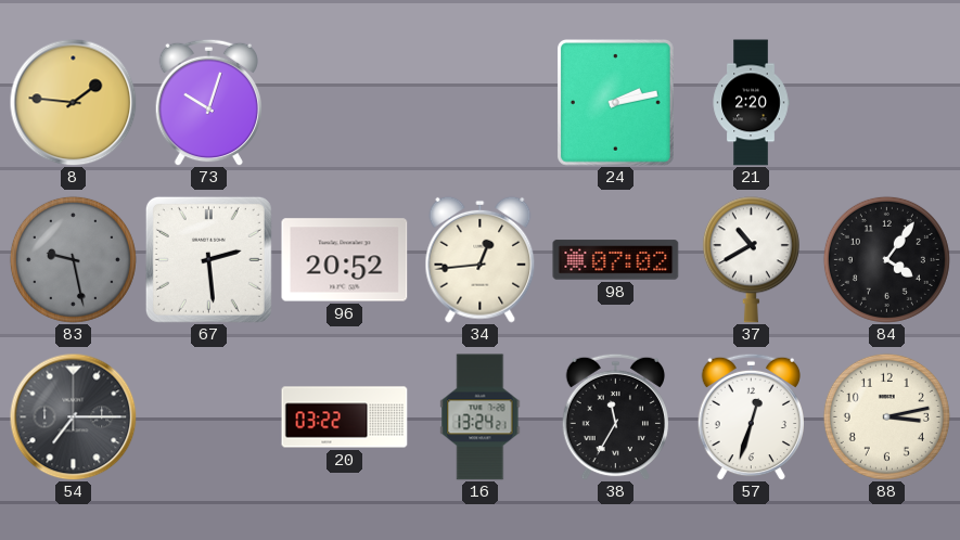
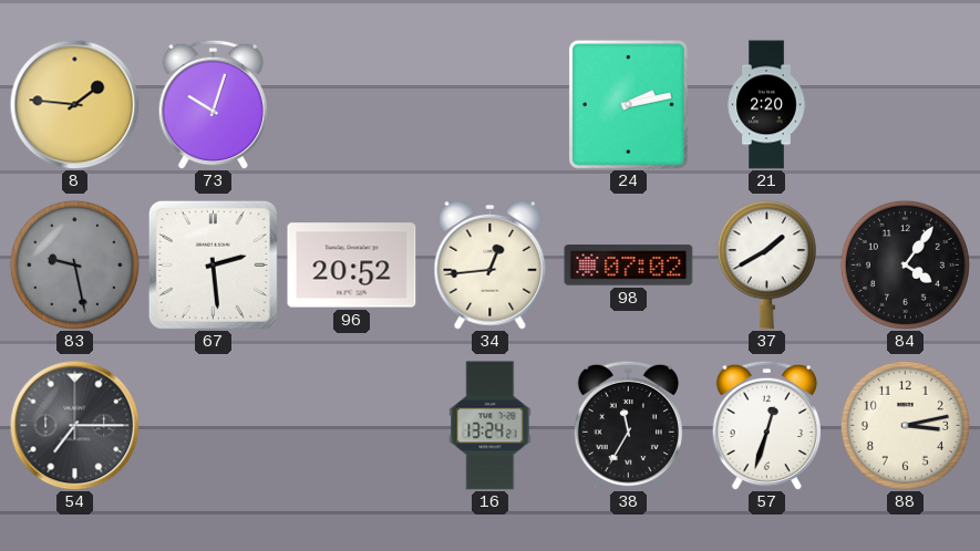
37: 10:40 -> 1:40 (766, 266)
20: 03:22 -> none (345, 417)
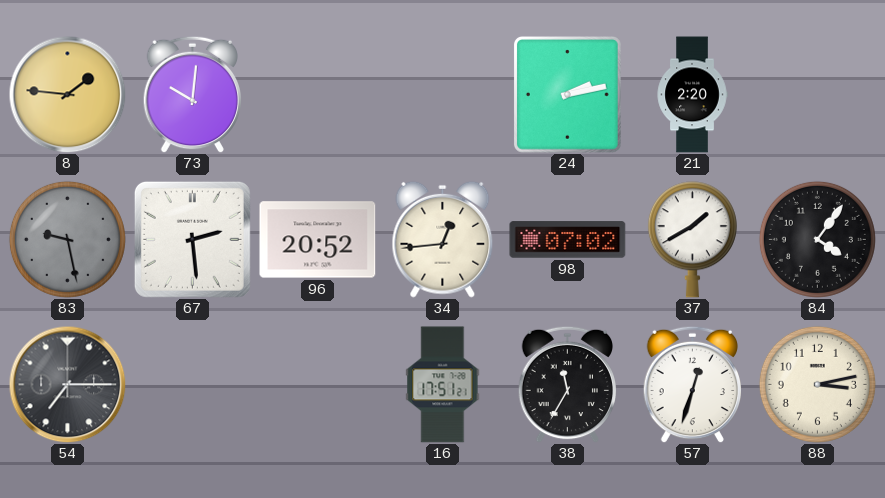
73: 10:03 -> 10:01 (192, 94)
16: 13:24 -> 17:51 (443, 385)
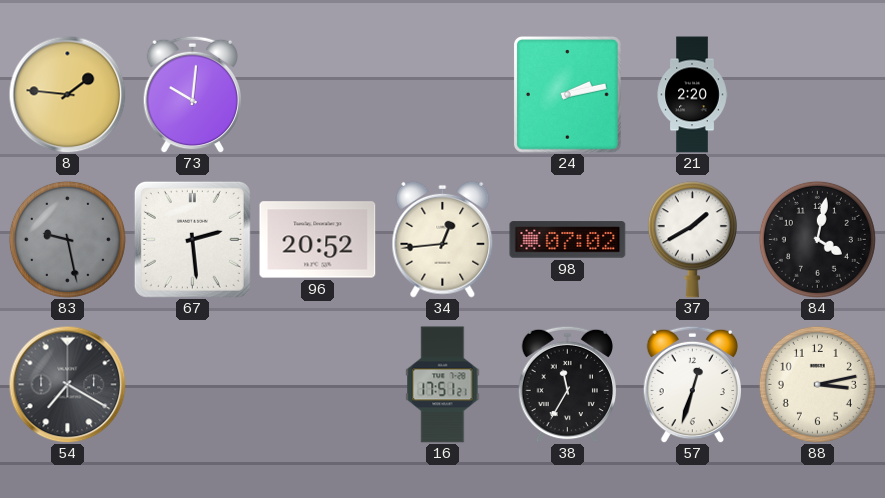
84: 4:06 -> 4:02 (817, 239)
54: 7:15 -> 7:20 (67, 384)
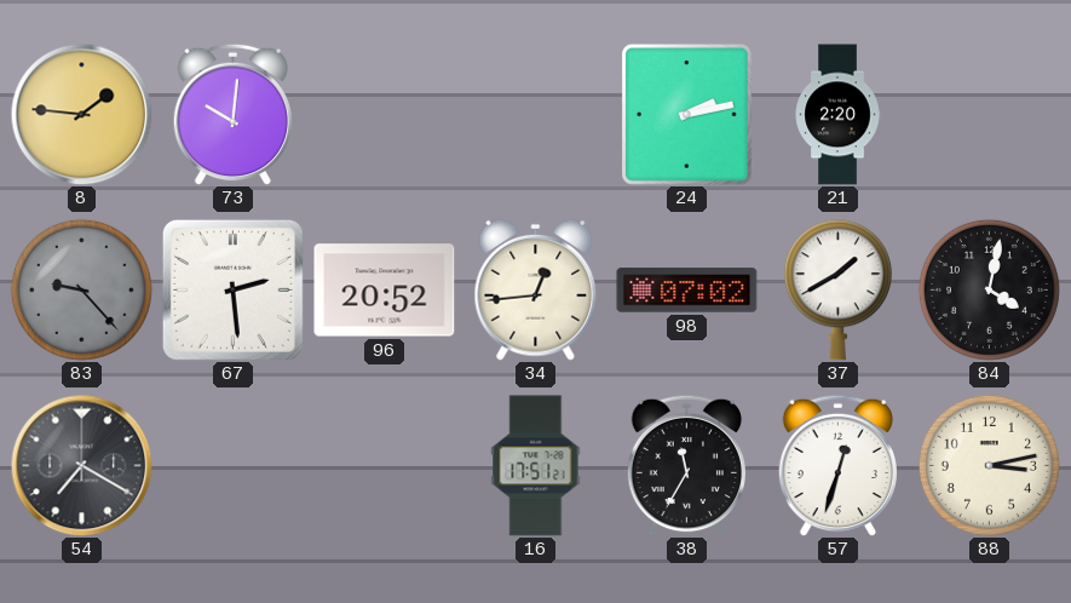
83: 9:28 -> 9:23 (81, 289)
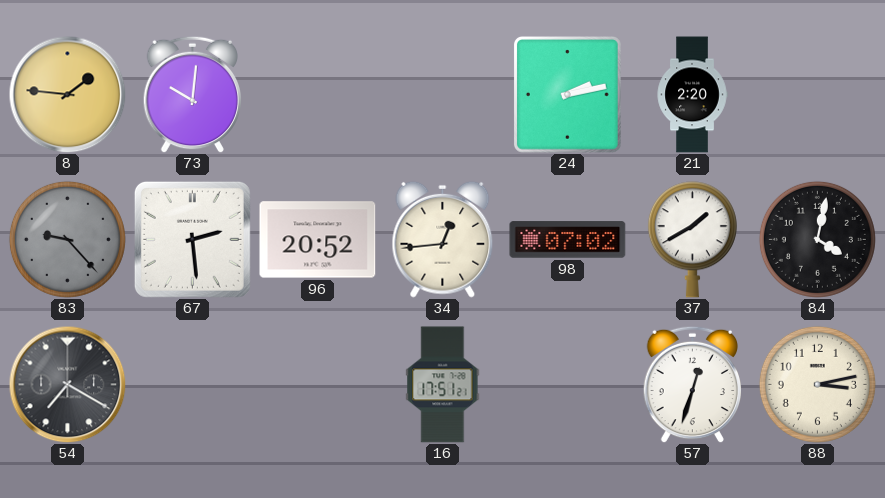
38: 11:35 -> none (686, 465)
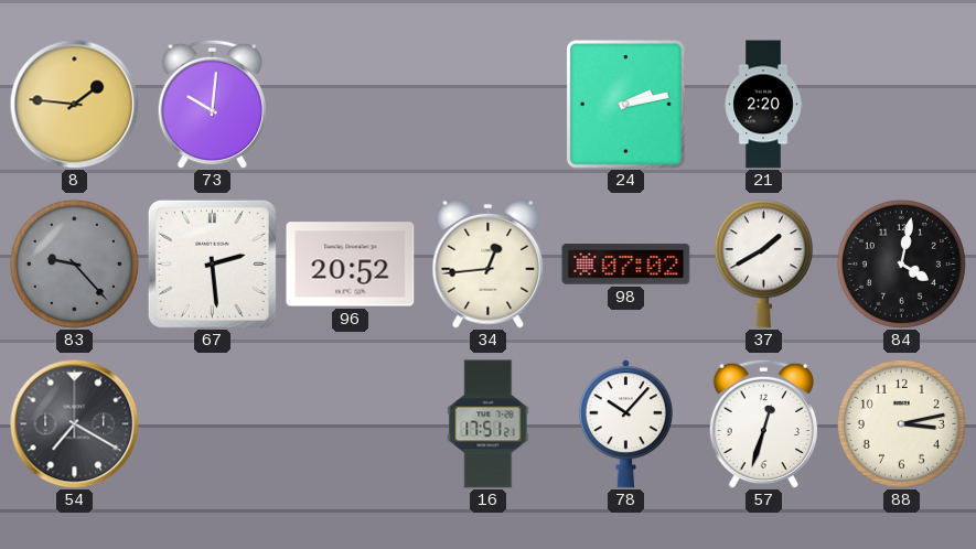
78: none -> 10:07 (625, 424)
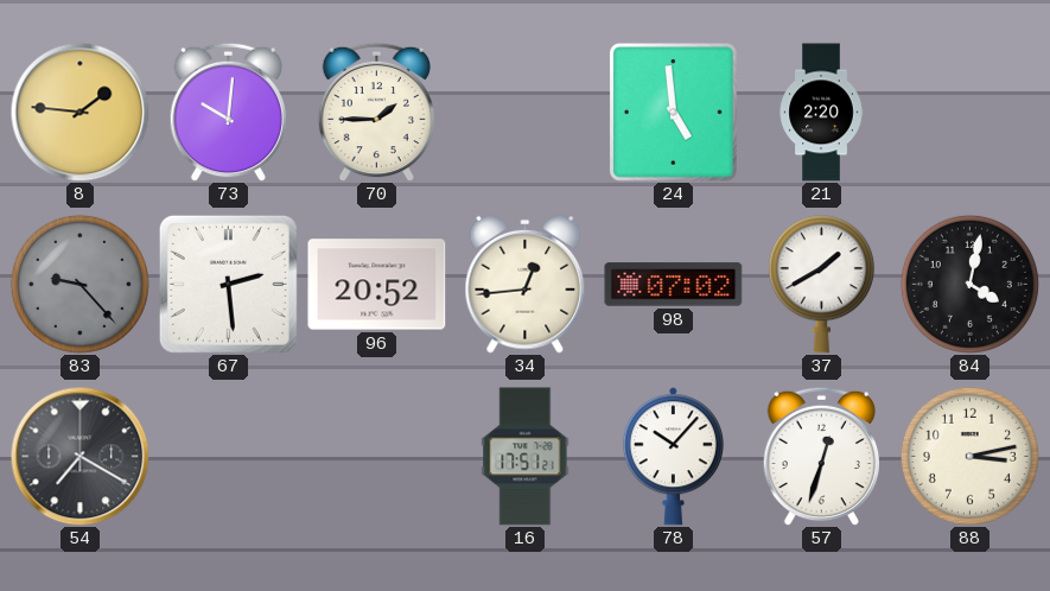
70: none -> 1:45 (376, 112)
24: 2:13 -> 4:59 (673, 112)
